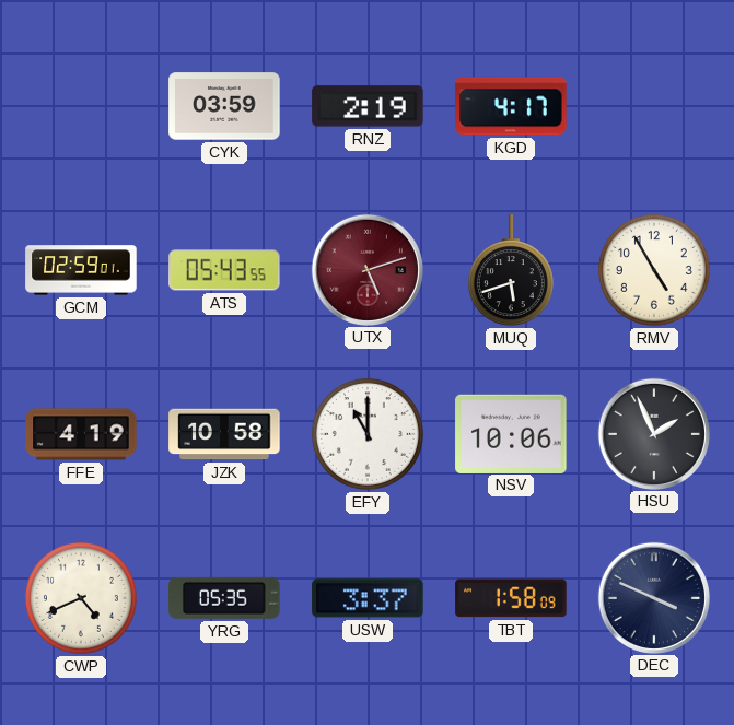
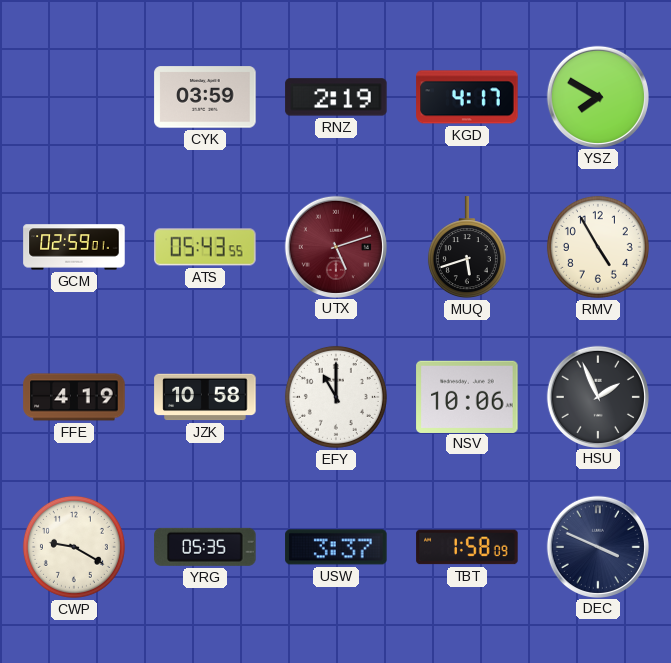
YSZ: none -> 7:50 (598, 96)
CWP: 4:41 -> 9:20 (74, 547)
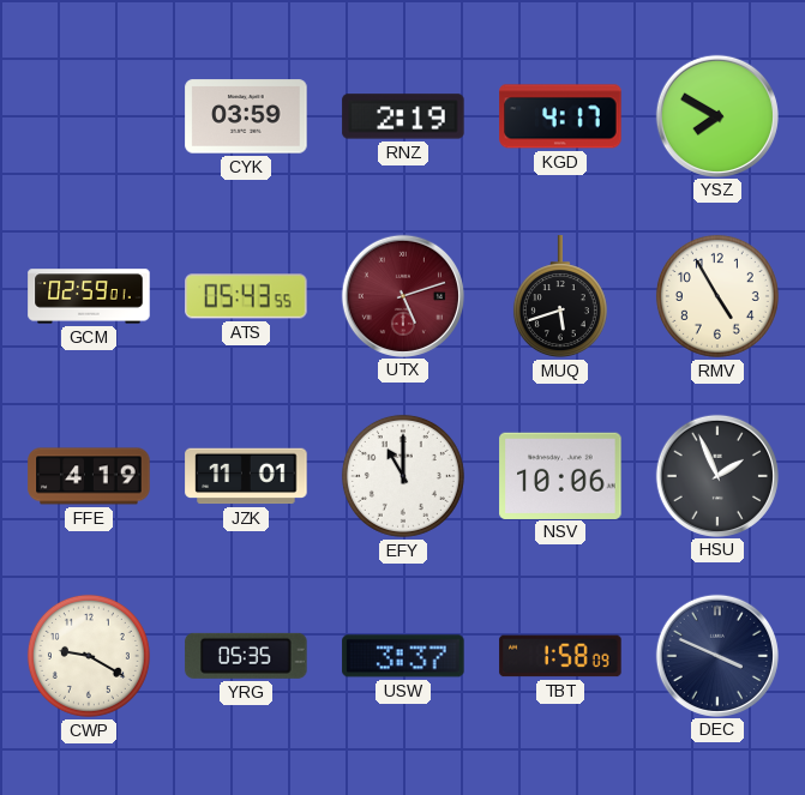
JZK: 10:58 -> 11:01 (246, 476)
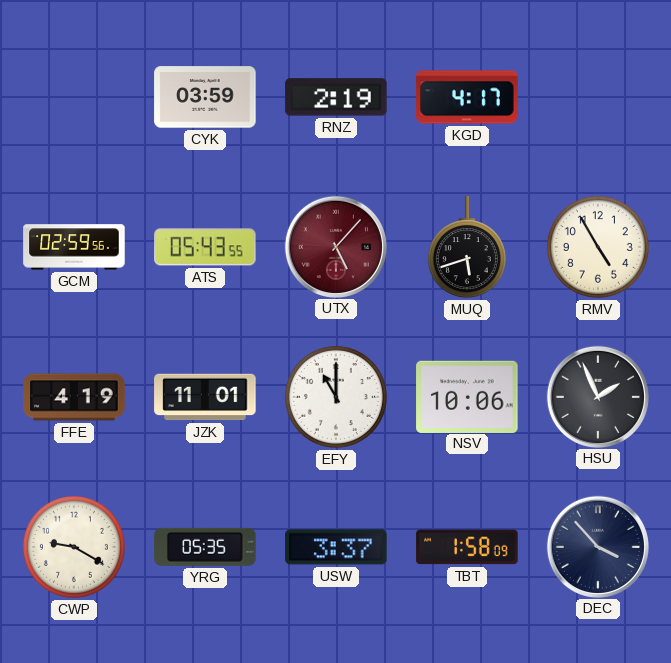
YSZ: 7:50 -> none (717, 115)
GCM: 02:59:01 -> 02:59:56 (74, 247)
UTX: 5:12 -> 5:07 (336, 246)
DEC: 3:49 -> 3:53 (598, 546)
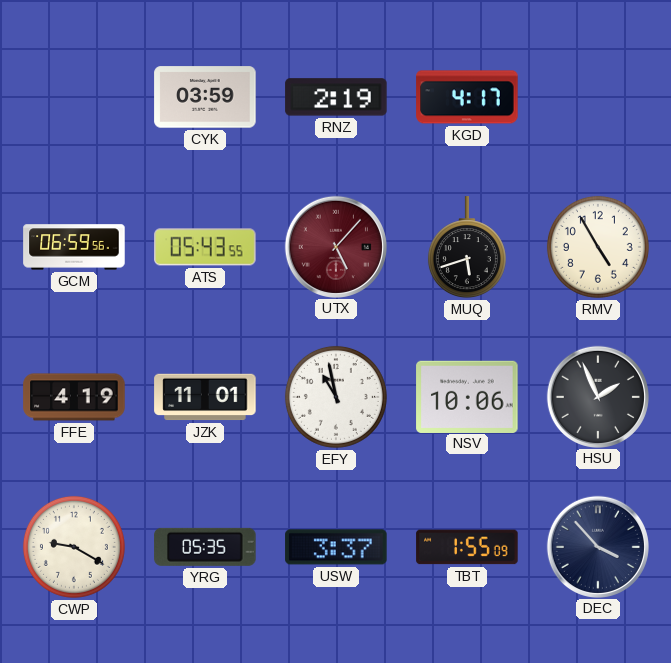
GCM: 02:59 -> 06:59 (74, 247)
EFY: 11:00 -> 10:58 (336, 397)
TBT: 1:58 -> 1:55 (467, 547)
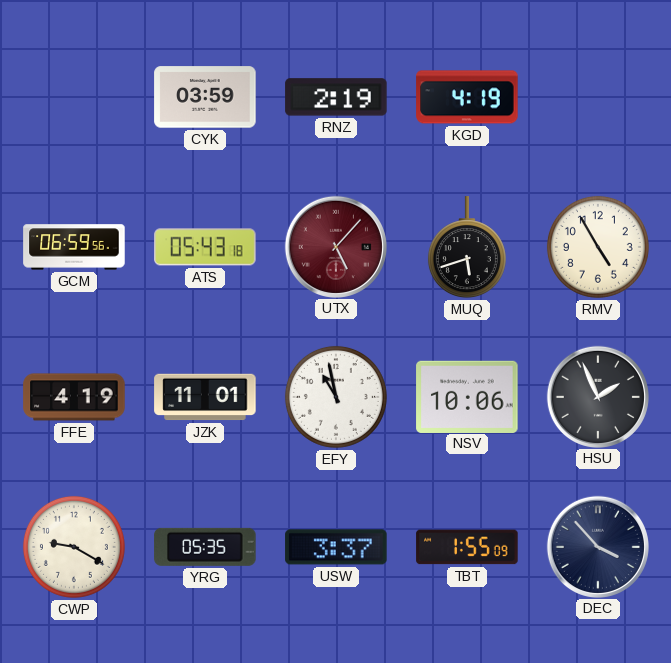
KGD: 4:17 -> 4:19 (467, 97)
ATS: 05:43:55 -> 05:43:18 (205, 247)
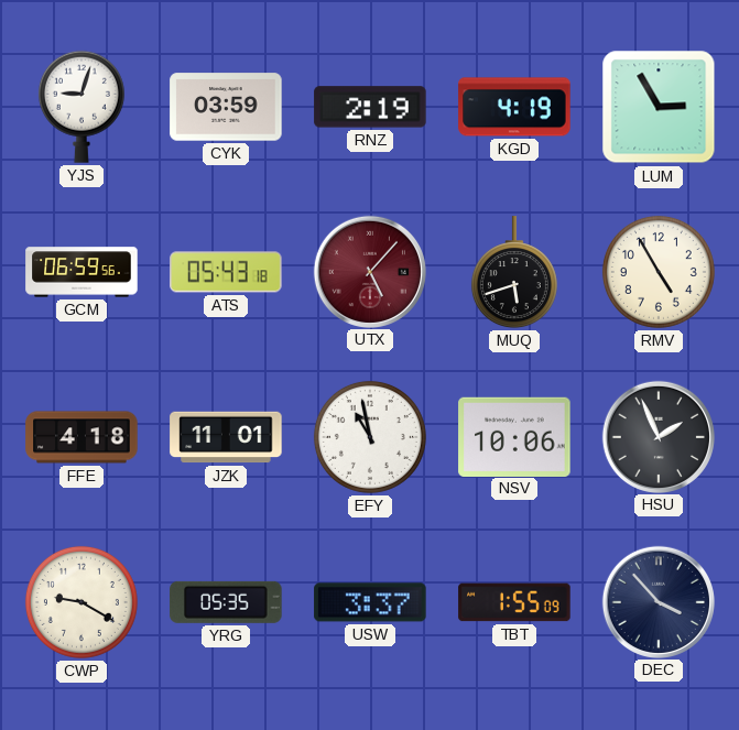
YJS: none -> 9:03 (81, 107)
LUM: none -> 2:55 (659, 107)
FFE: 4:19 -> 4:18 (81, 437)
